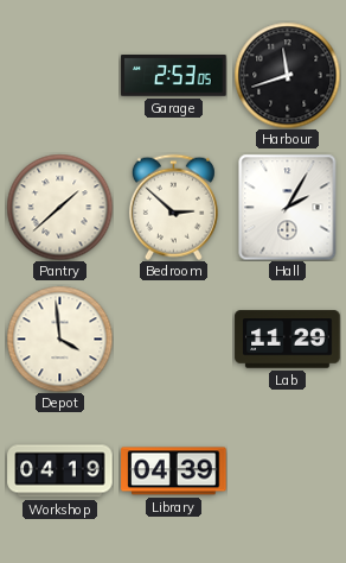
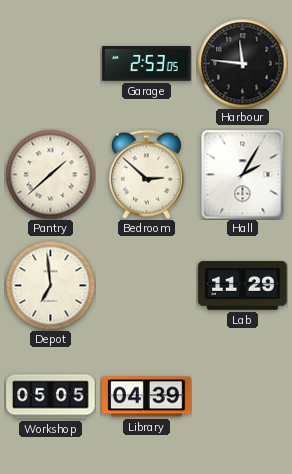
Harbour: 11:42 -> 11:46 (242, 63)
Depot: 3:59 -> 6:59 (50, 285)
Workshop: 04:19 -> 05:05 (51, 397)
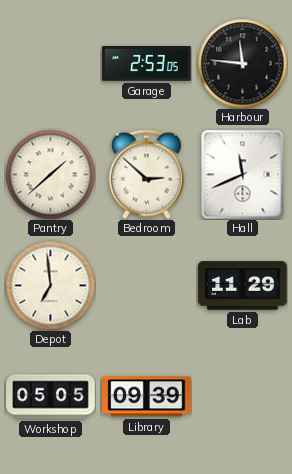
Hall: 2:05 -> 11:41 (243, 174)
Library: 04:39 -> 09:39 (147, 397)
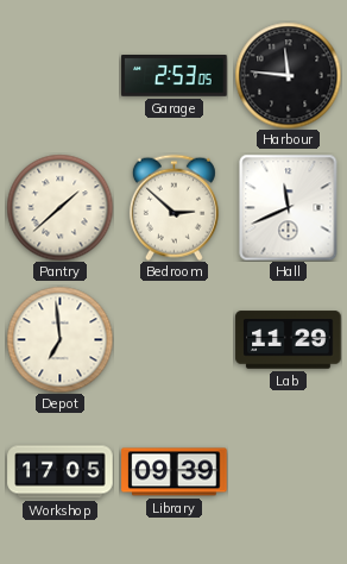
Workshop: 05:05 -> 17:05 (61, 472)
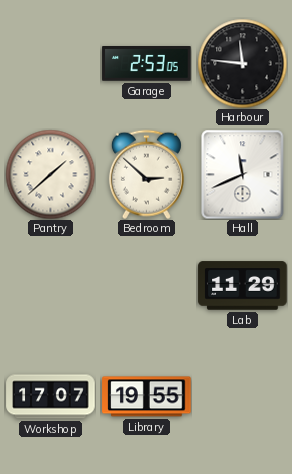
Depot: 6:59 -> none (59, 339)
Workshop: 17:05 -> 17:07 (51, 397)
Library: 09:39 -> 19:55 (147, 397)
